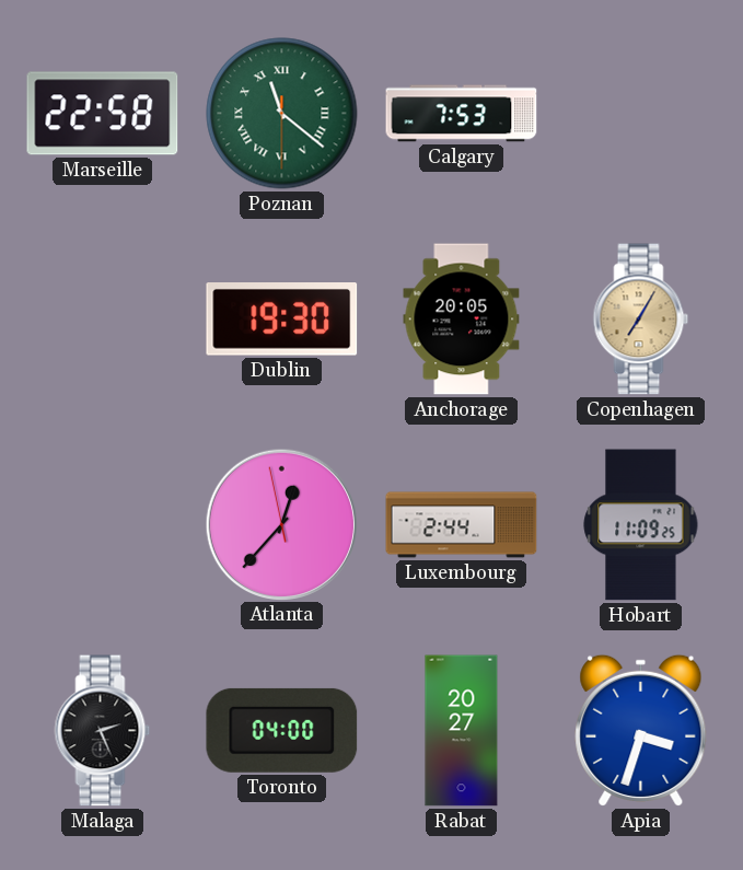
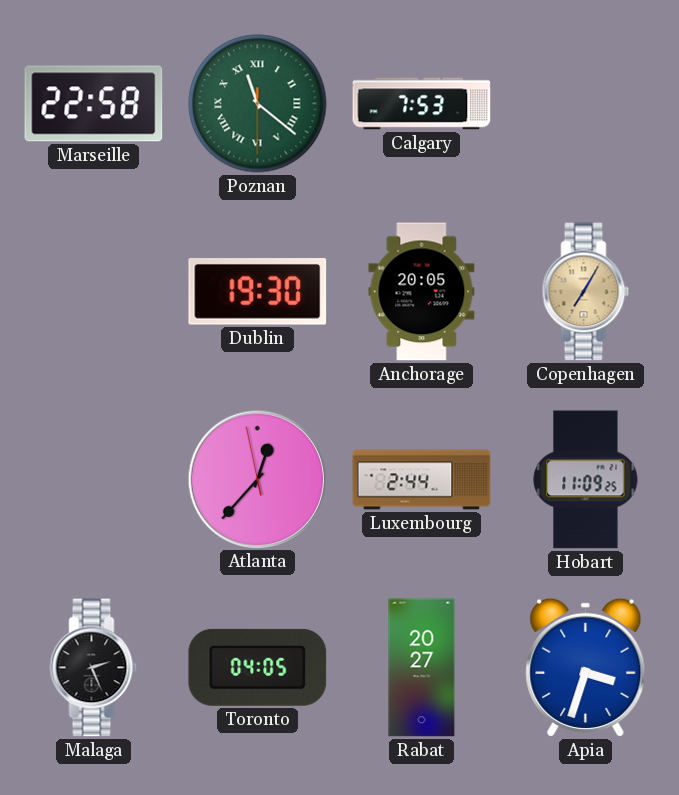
Toronto: 04:00 -> 04:05 (258, 667)
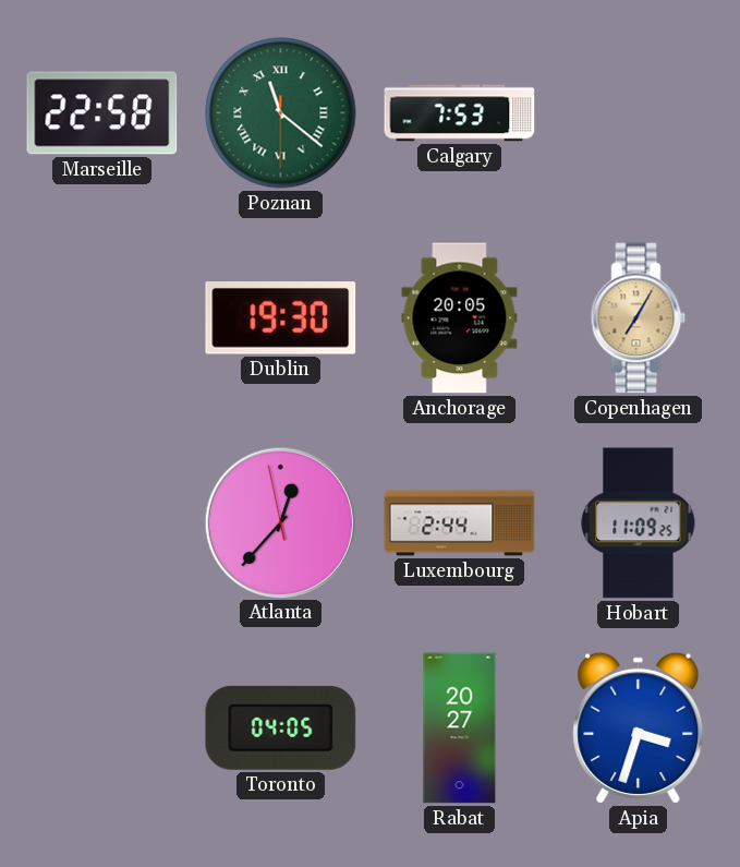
Malaga: 2:26 -> none (94, 668)
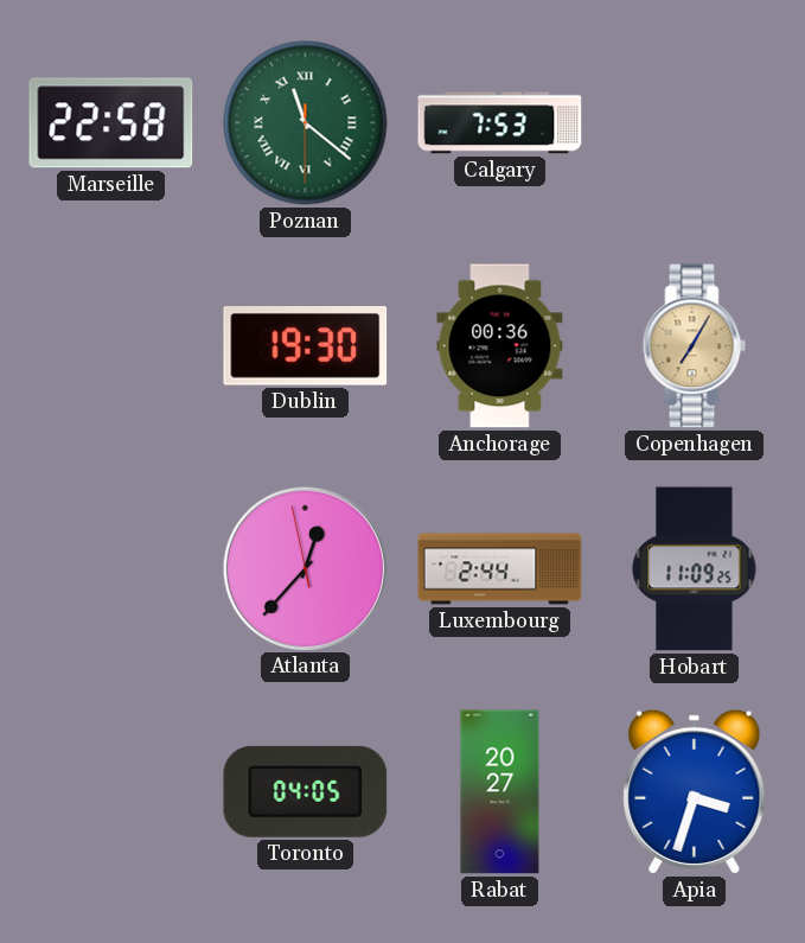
Anchorage: 20:05 -> 00:36 (500, 346)
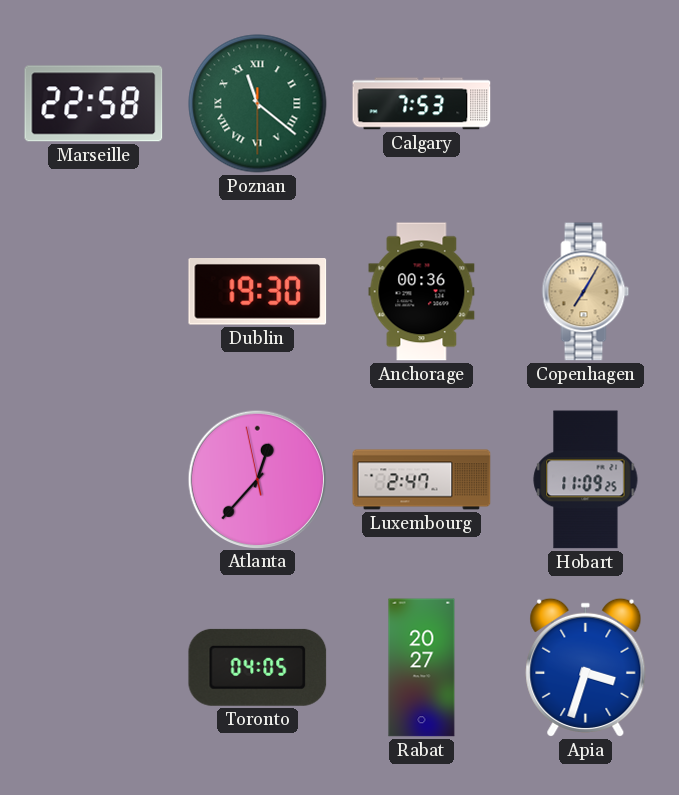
Luxembourg: 2:44 -> 2:47 (422, 480)
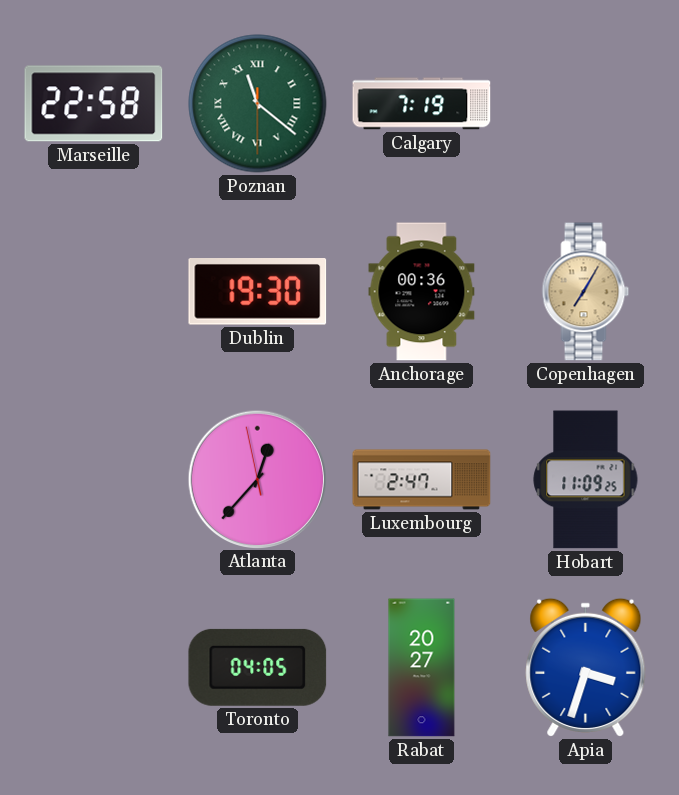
Calgary: 7:53 -> 7:19 (422, 104)
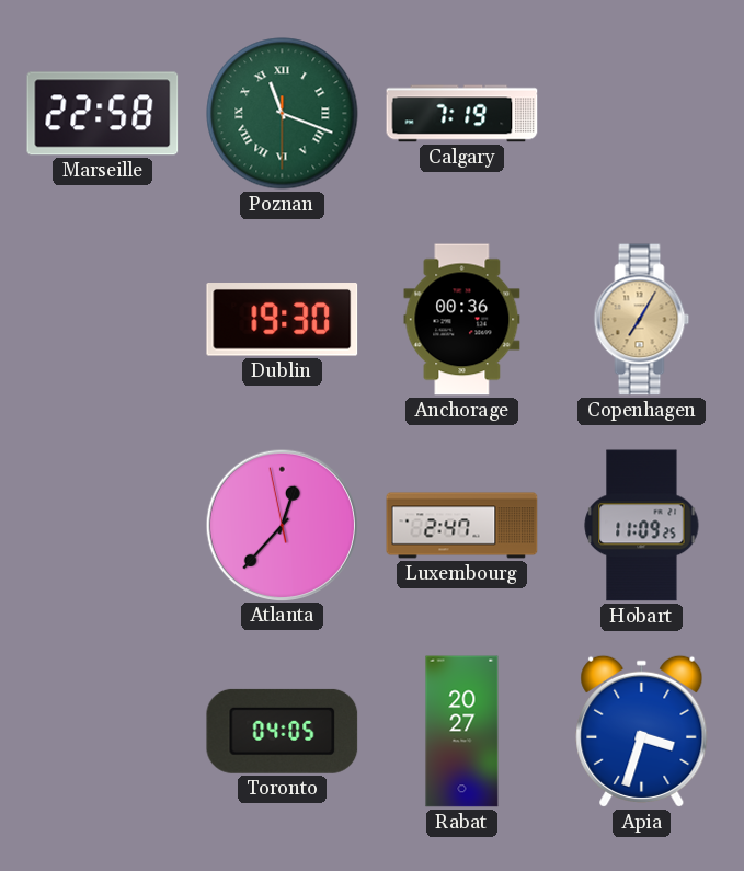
Poznan: 11:21 -> 11:18 (283, 114)
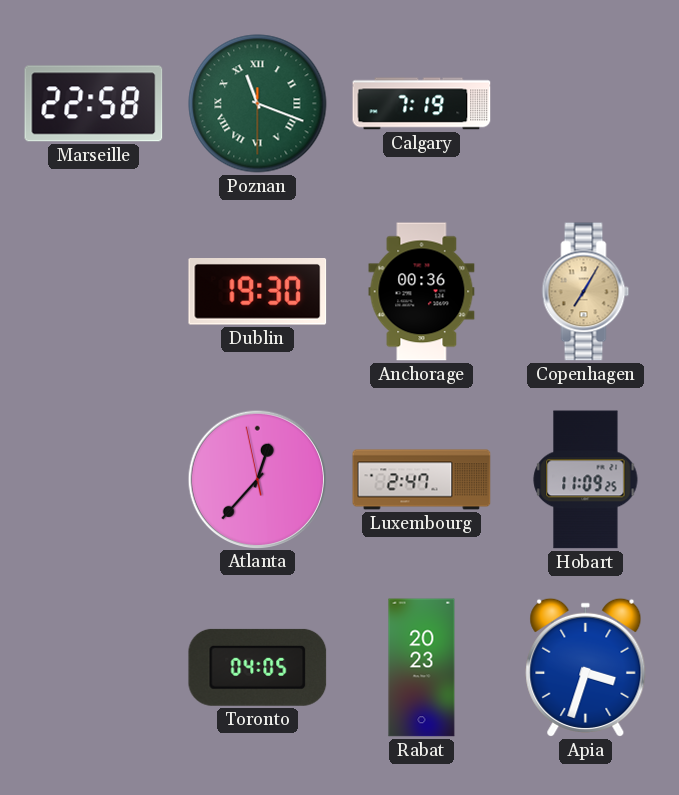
Rabat: 20:27 -> 20:23 (422, 668)
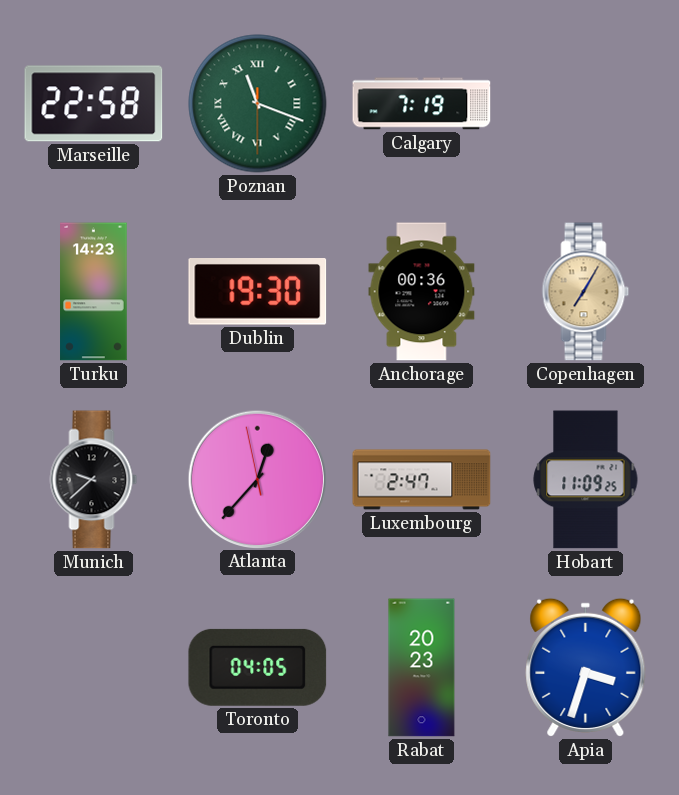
Turku: none -> 14:23 (94, 292)
Munich: none -> 9:38 (94, 480)
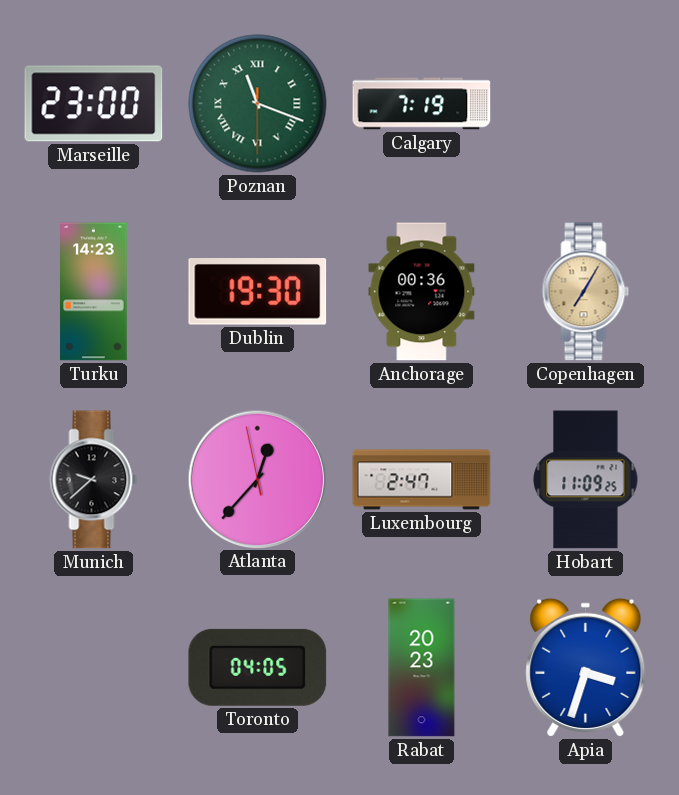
Marseille: 22:58 -> 23:00 (94, 104)
